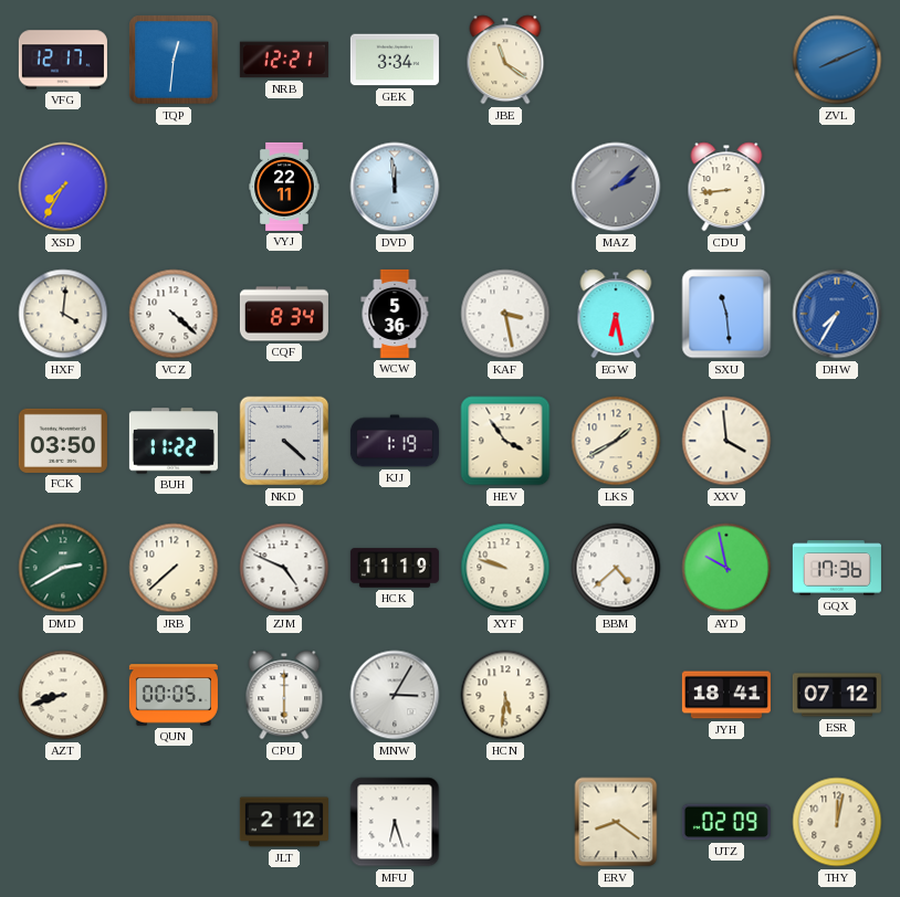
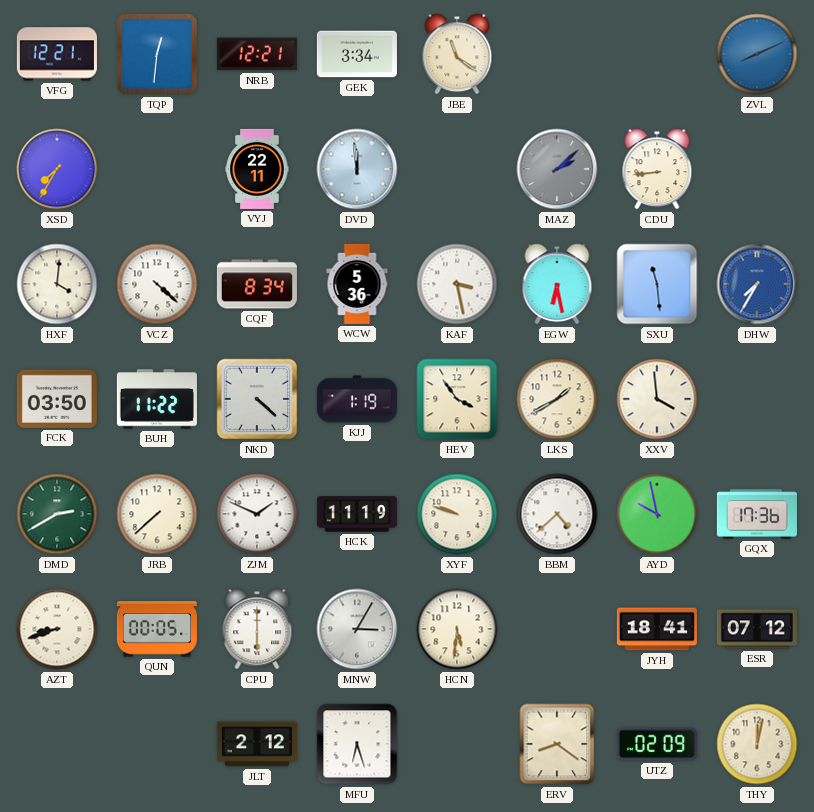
VFG: 12:17 -> 12:21 (57, 54)
ZJM: 4:49 -> 1:49 (257, 514)
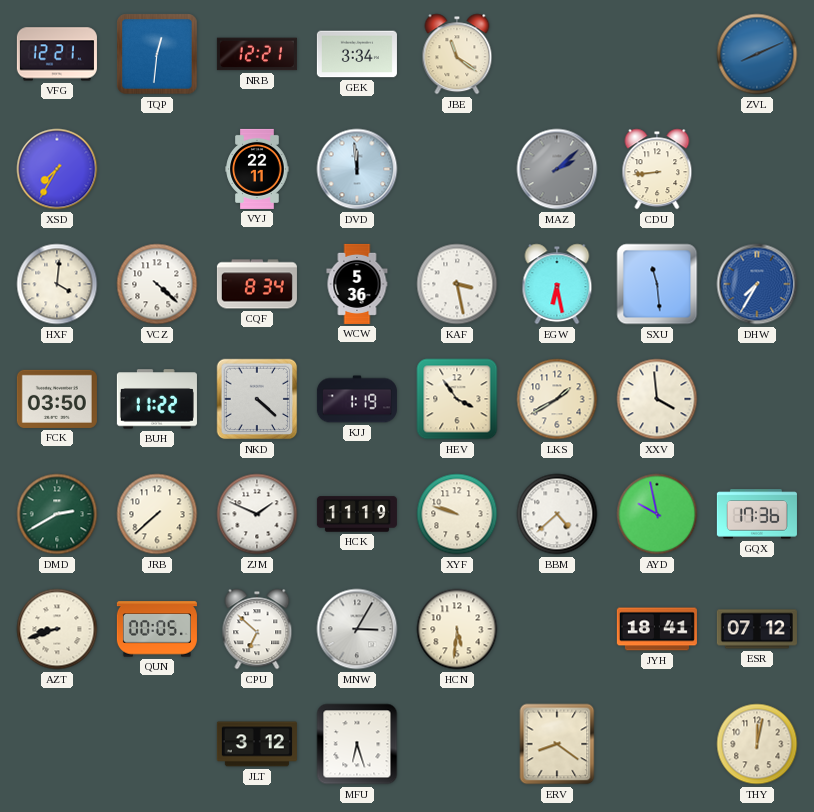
CPU: 6:00 -> 6:52 (257, 629)
JLT: 2:12 -> 3:12 (257, 744)
UTZ: 02:09 -> none (657, 744)
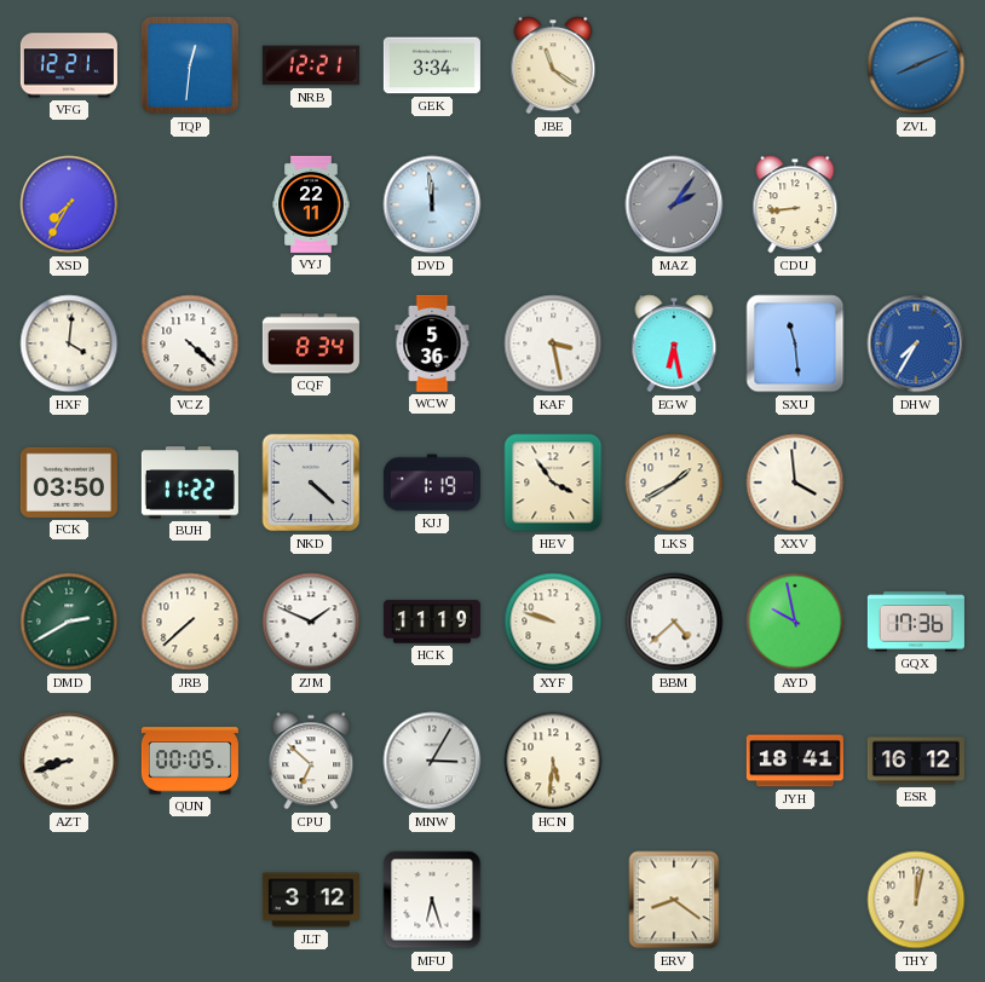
MAZ: 2:08 -> 2:06 (674, 204)
ESR: 07:12 -> 16:12 (916, 761)
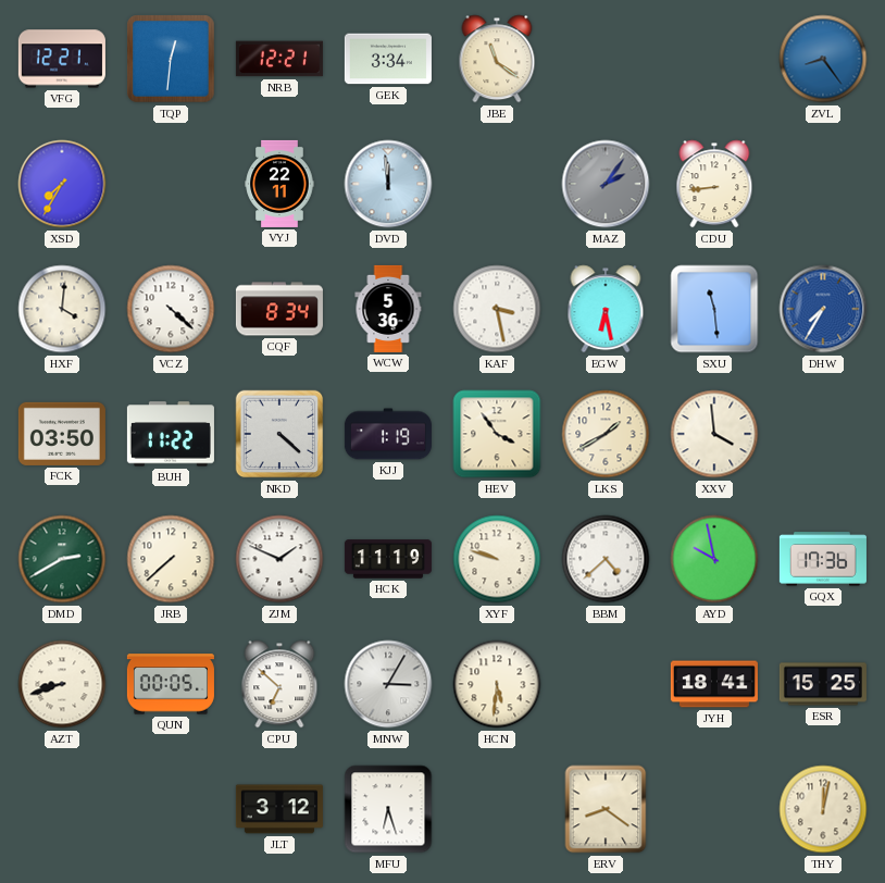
ZVL: 8:11 -> 8:24 (823, 59)
ESR: 16:12 -> 15:25 (823, 684)
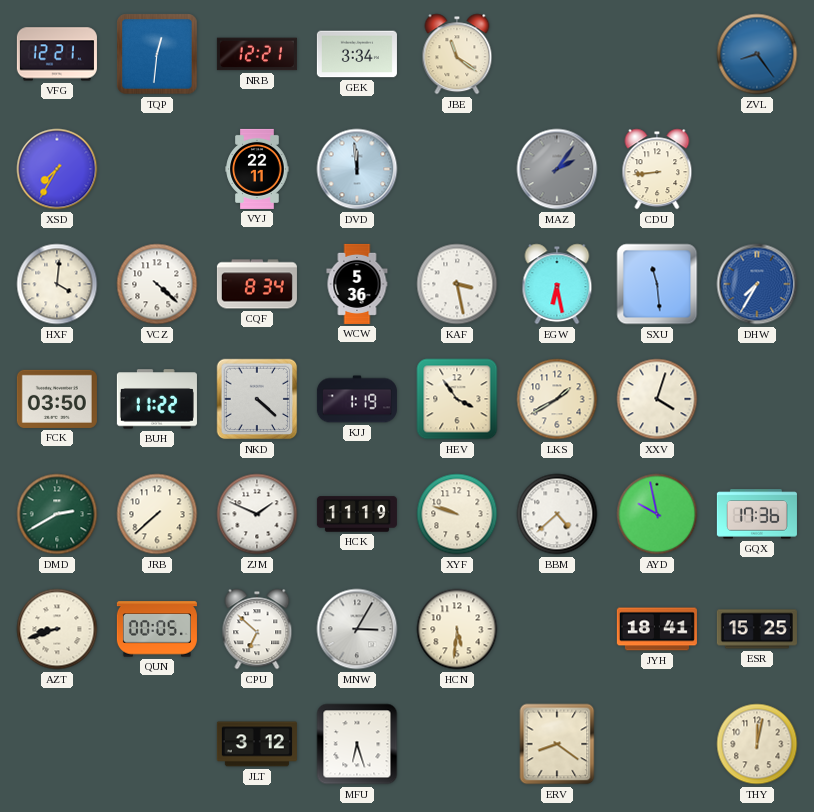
XXV: 3:59 -> 4:03 (657, 399)
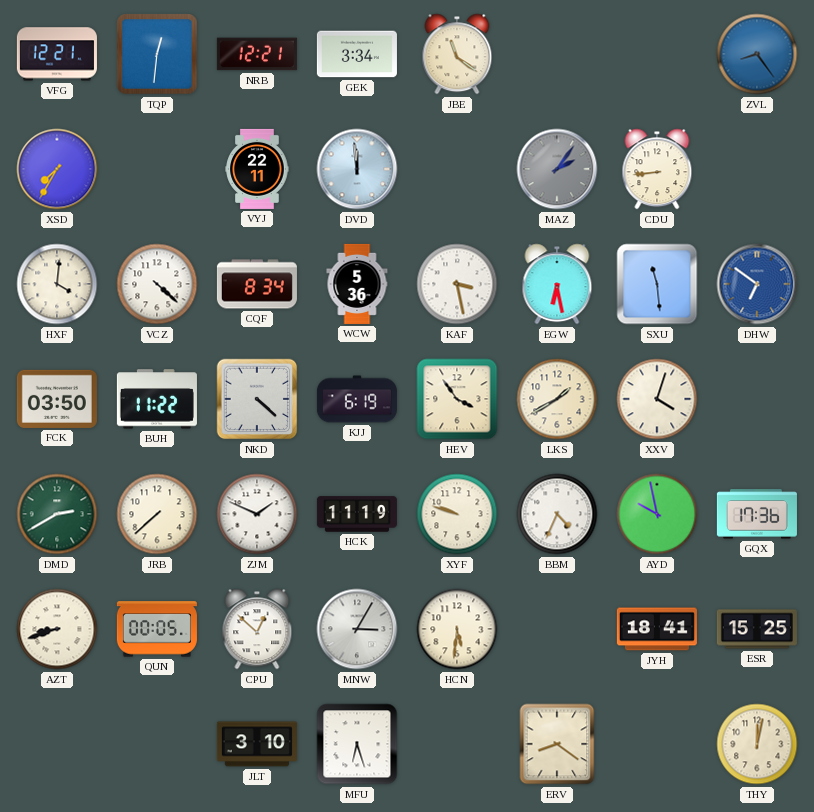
DHW: 7:35 -> 6:51 (757, 284)
KJJ: 1:19 -> 6:19 (357, 399)
BBM: 4:38 -> 4:34 (557, 514)
CPU: 6:52 -> 12:52 (257, 629)
JLT: 3:12 -> 3:10 (257, 744)
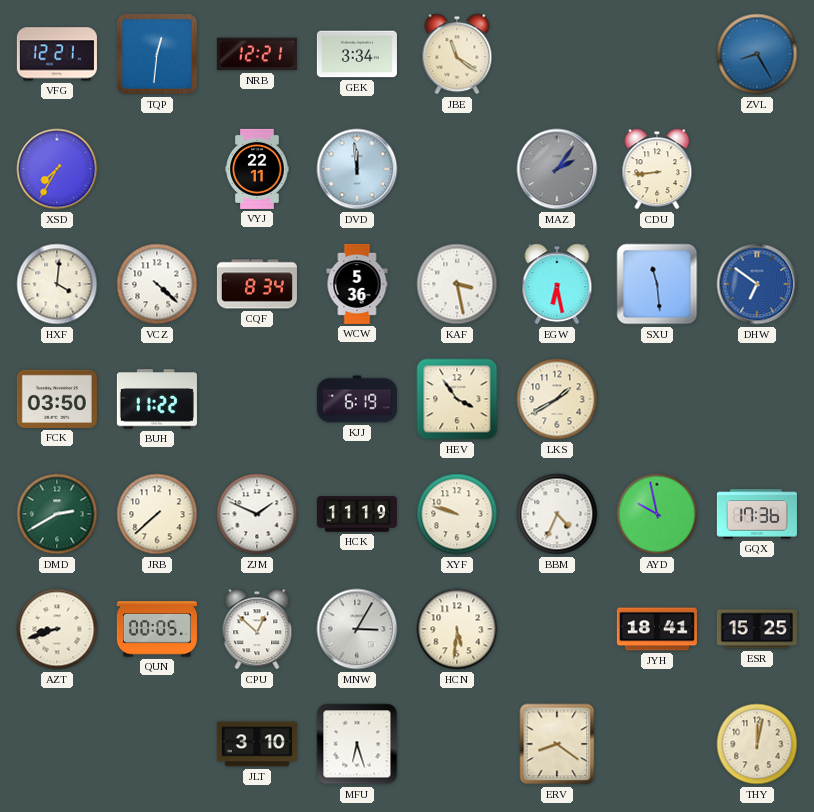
ZVL: 8:24 -> 8:25 (757, 54)
NKD: 4:22 -> none (257, 399)
XXV: 4:03 -> none (657, 399)
